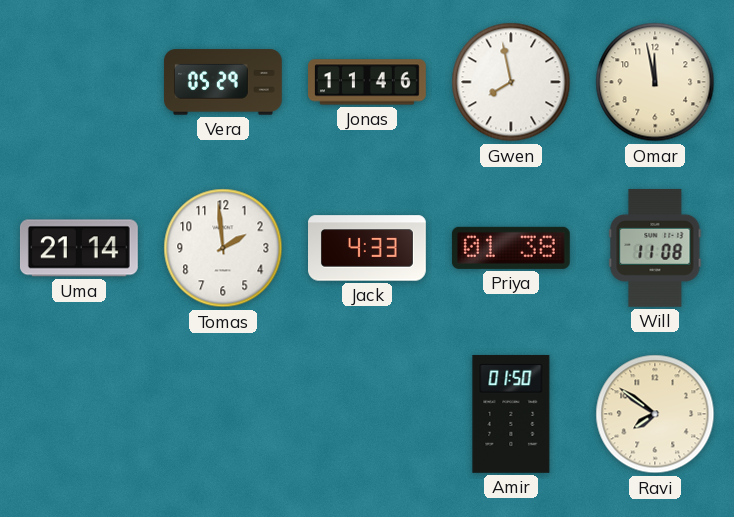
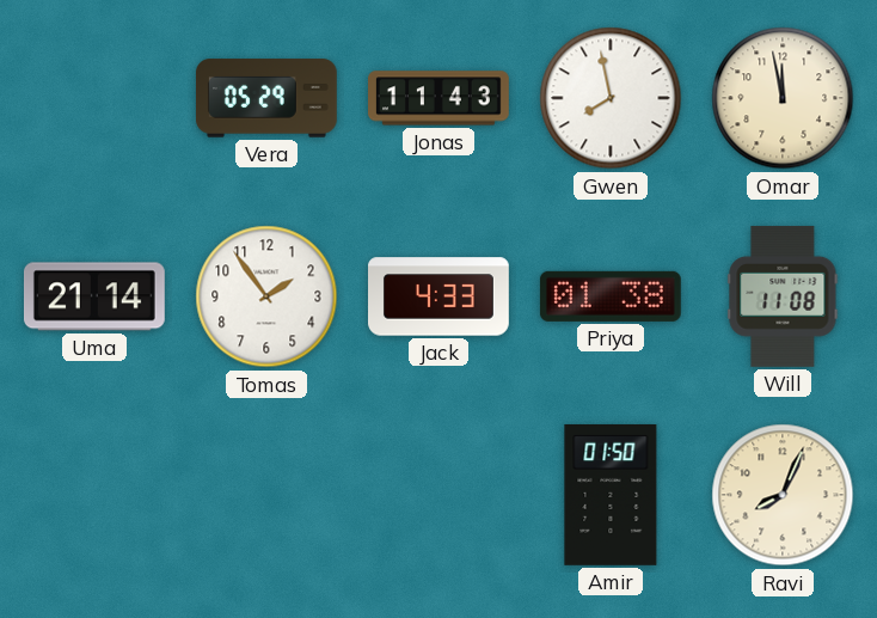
Jonas: 11:46 -> 11:43 (440, 98)
Tomas: 1:59 -> 1:54 (266, 296)
Ravi: 7:51 -> 8:04 (783, 495)
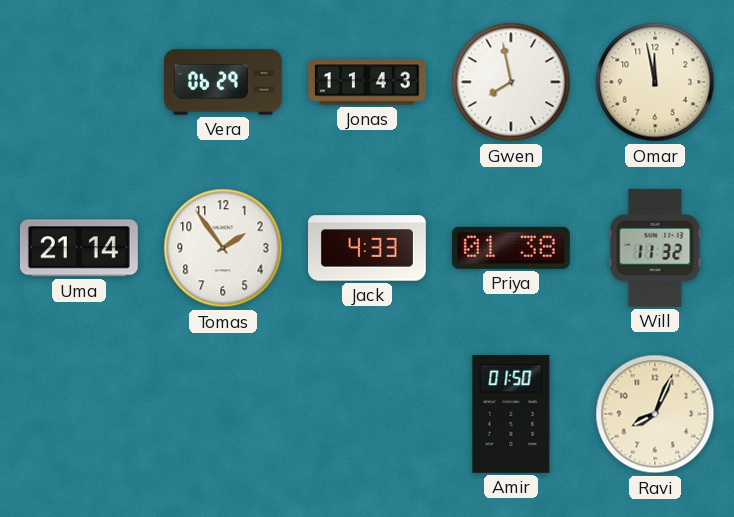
Vera: 05:29 -> 06:29 (223, 82)
Will: 11:08 -> 11:32 (655, 248)
